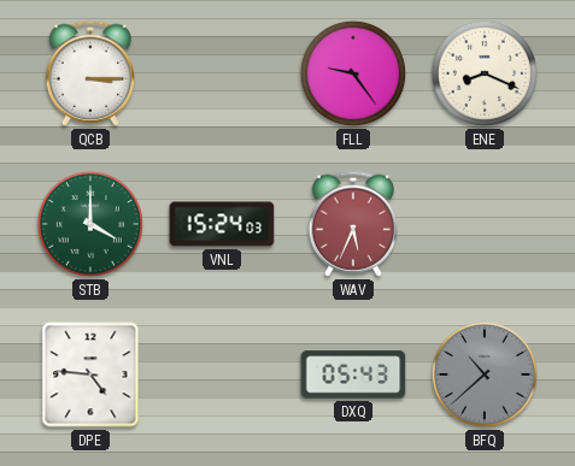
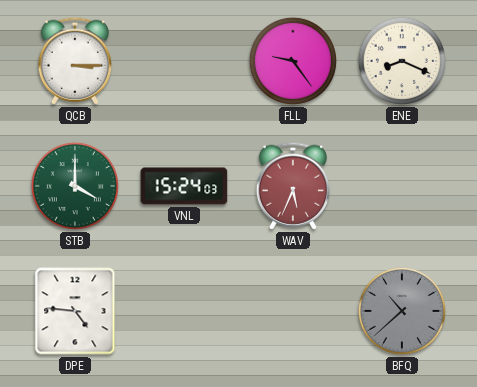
DXQ: 05:43 -> none (353, 374)
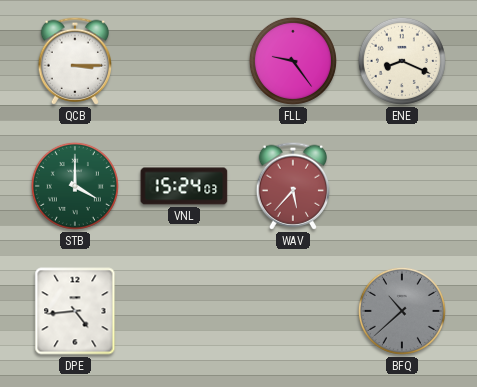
WAV: 5:34 -> 5:37 (293, 186)
DPE: 4:46 -> 4:44 (75, 311)
